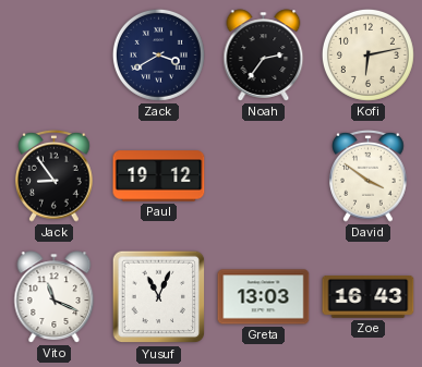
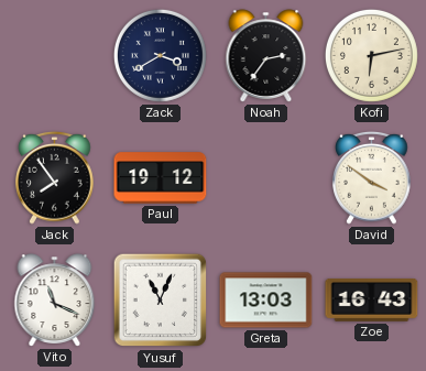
Jack: 8:54 -> 7:54 (55, 177)
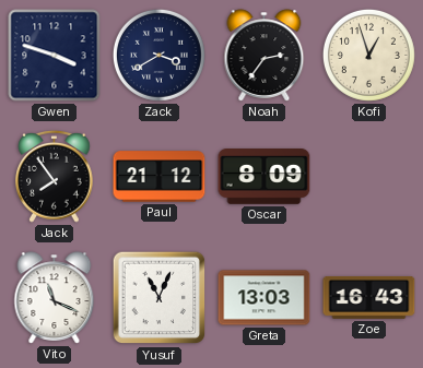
Gwen: none -> 3:48 (55, 56)
Kofi: 6:13 -> 12:57 (368, 55)
Paul: 19:12 -> 21:12 (160, 177)
Oscar: none -> 8:09 (265, 177)
David: 3:51 -> none (372, 177)
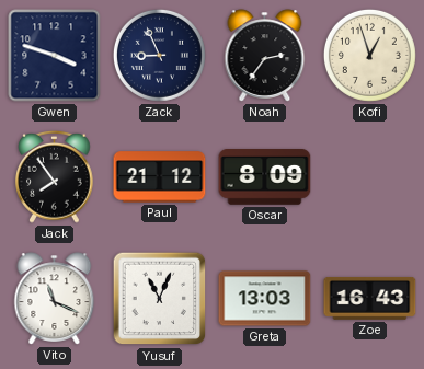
Zack: 3:40 -> 8:56 (159, 55)
